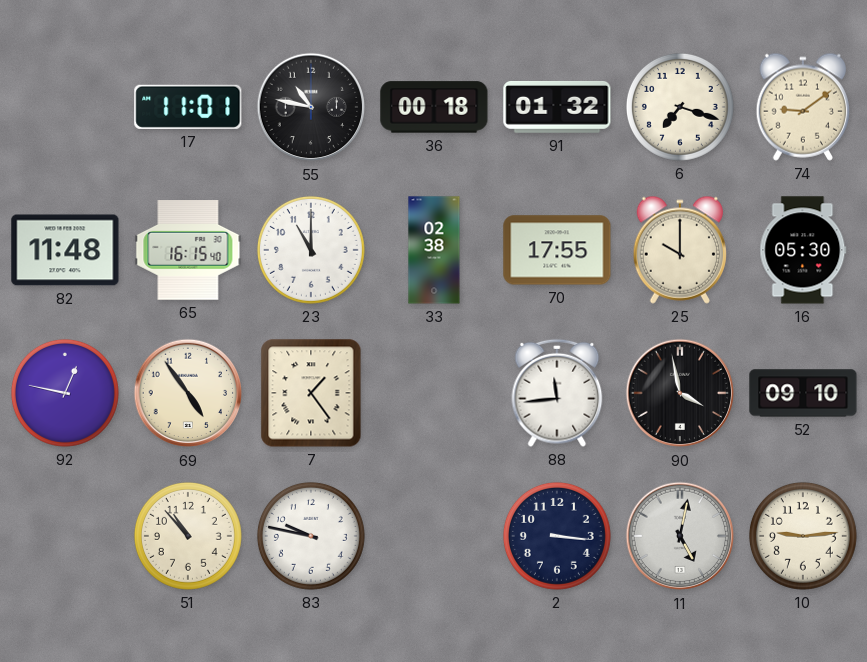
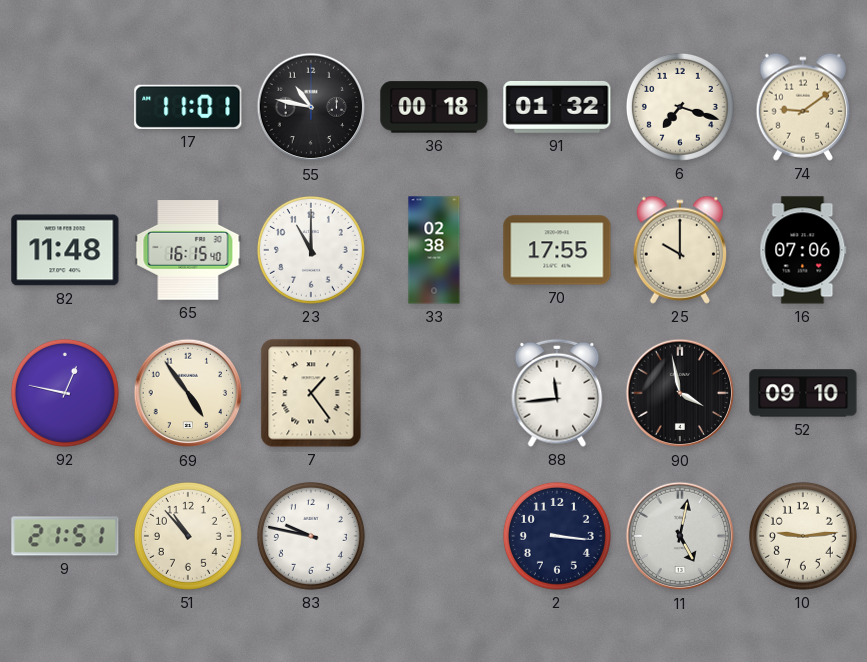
16: 05:30 -> 07:06 (803, 250)
9: none -> 21:51 (65, 536)
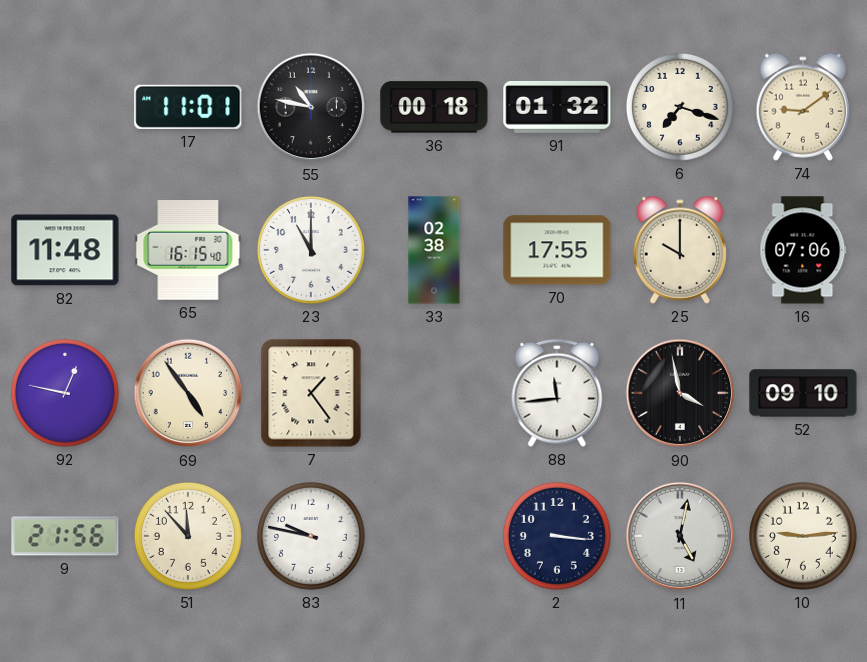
9: 21:51 -> 21:56 (65, 536)
51: 10:53 -> 11:53 (188, 536)
